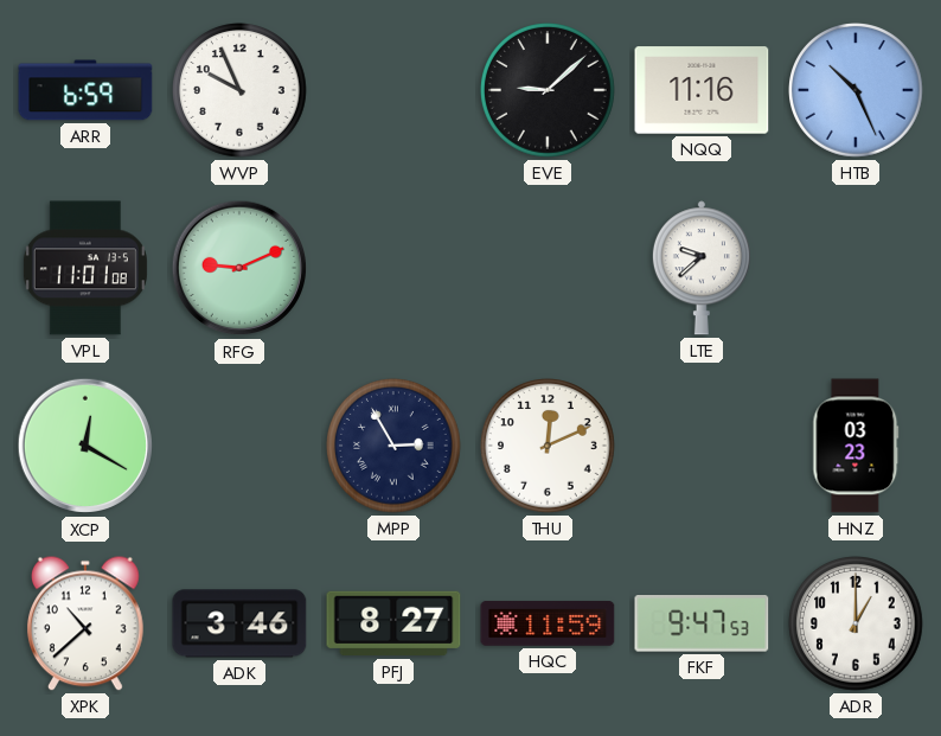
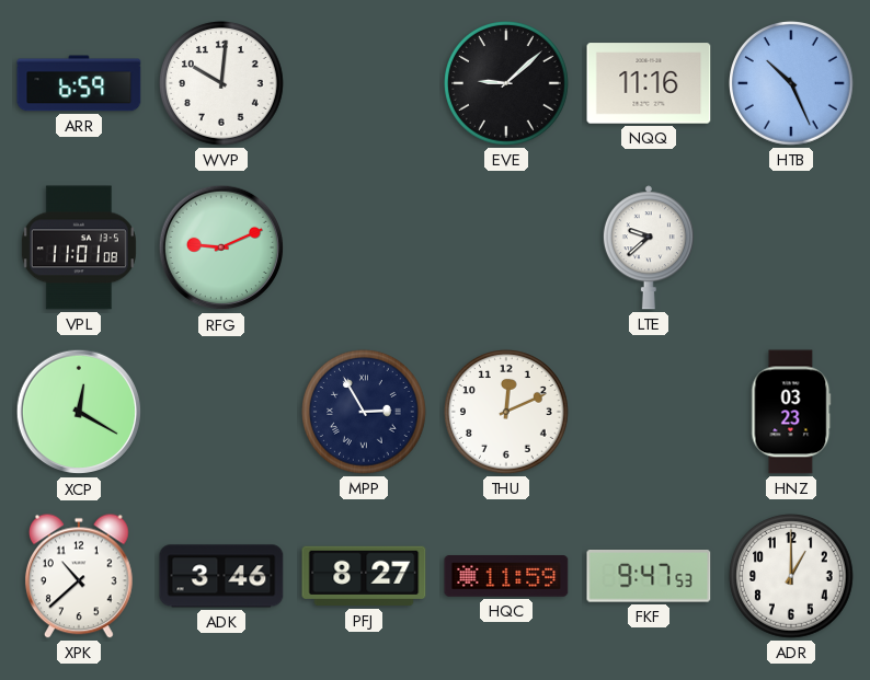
WVP: 9:56 -> 10:01 (222, 84)
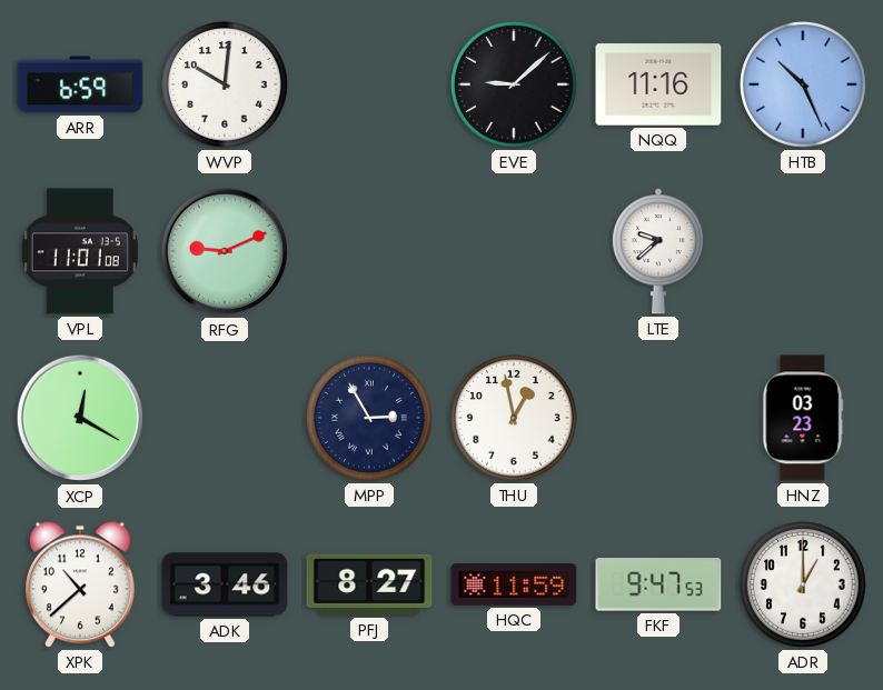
THU: 12:11 -> 12:58 (515, 419)
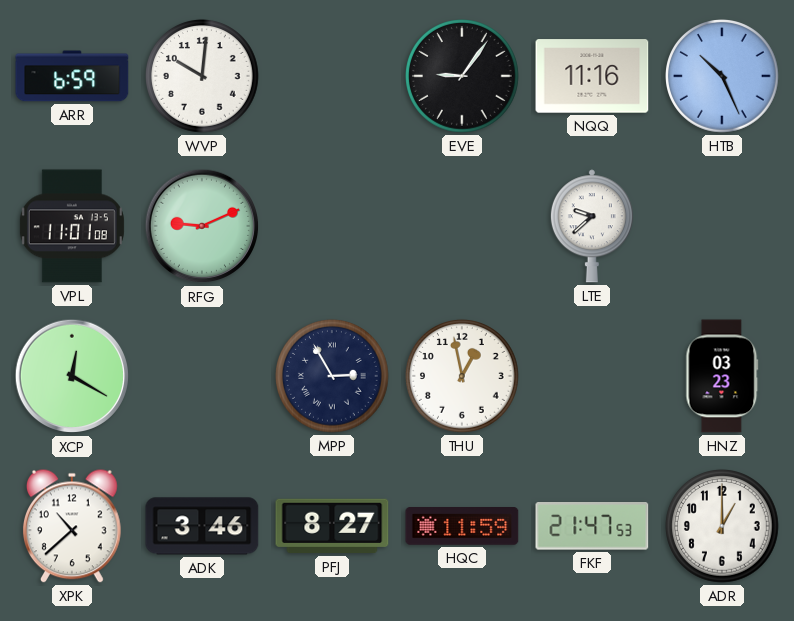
EVE: 9:08 -> 9:06 (463, 77)
FKF: 9:47 -> 21:47 (592, 526)
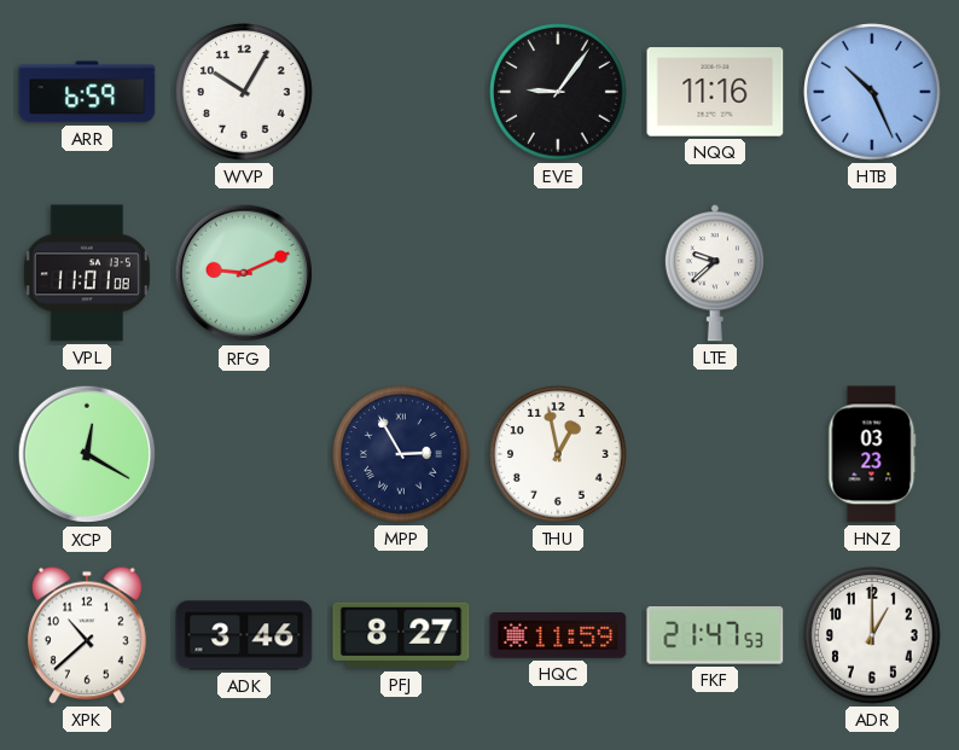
WVP: 10:01 -> 10:05 (245, 93)
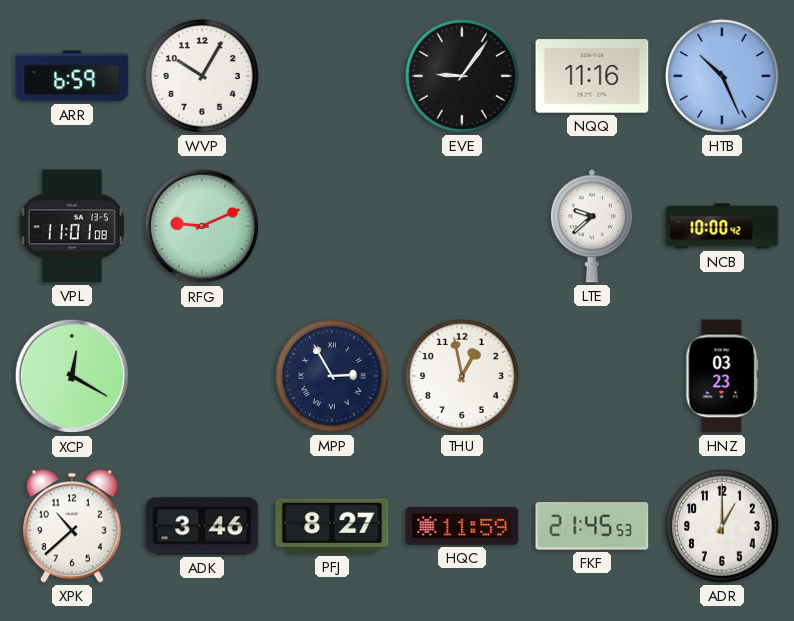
NCB: none -> 10:00 (722, 226)
FKF: 21:47 -> 21:45 (592, 526)
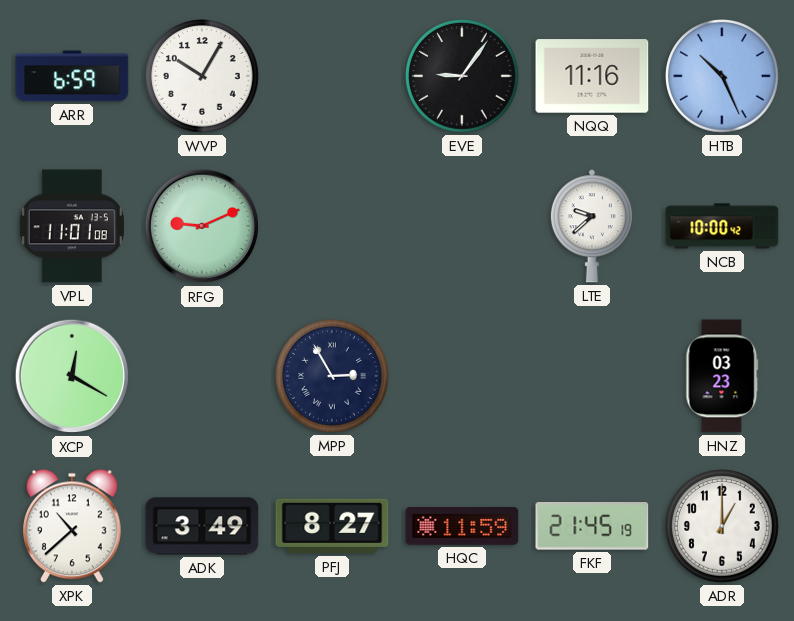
THU: 12:58 -> none (463, 377)
ADK: 3:46 -> 3:49 (202, 526)
FKF: 21:45:53 -> 21:45:19 (592, 526)
